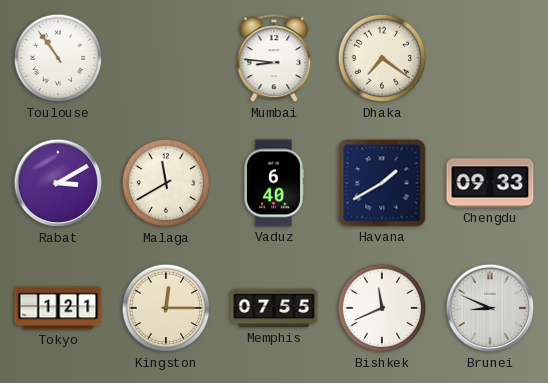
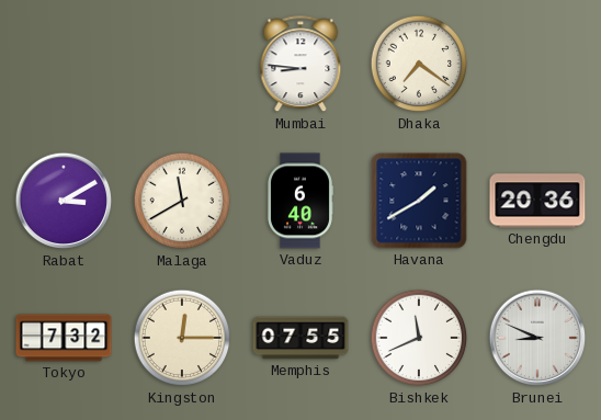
Toulouse: 10:54 -> none (58, 58)
Chengdu: 09:33 -> 20:36 (537, 201)
Tokyo: 1:21 -> 7:32 (64, 338)
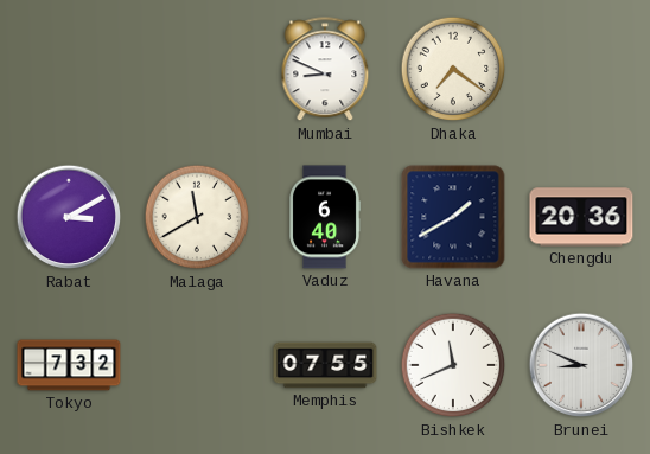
Mumbai: 8:46 -> 8:49 (325, 70)
Kingston: 12:15 -> none (182, 338)
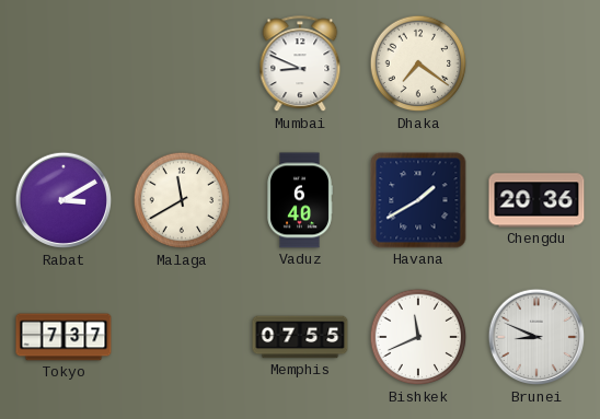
Tokyo: 7:32 -> 7:37 (64, 337)
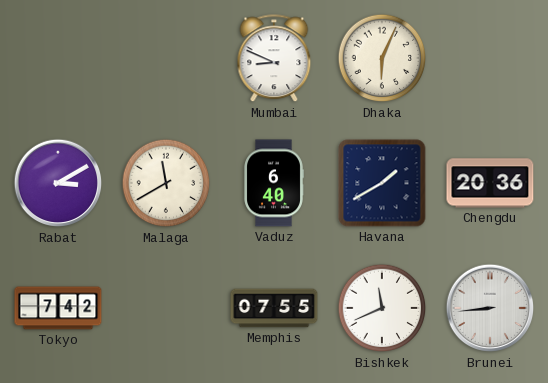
Dhaka: 7:21 -> 6:04 (382, 58)
Tokyo: 7:37 -> 7:42 (58, 308)
Brunei: 8:49 -> 8:44 (490, 308)
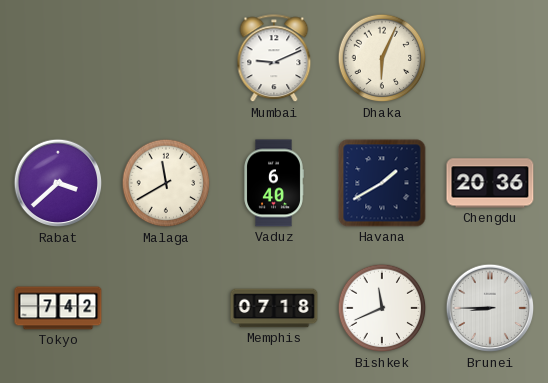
Mumbai: 8:49 -> 9:11 (274, 59)
Rabat: 3:10 -> 3:38 (58, 183)
Memphis: 07:55 -> 07:18 (274, 308)
Brunei: 8:44 -> 8:45 (490, 308)
